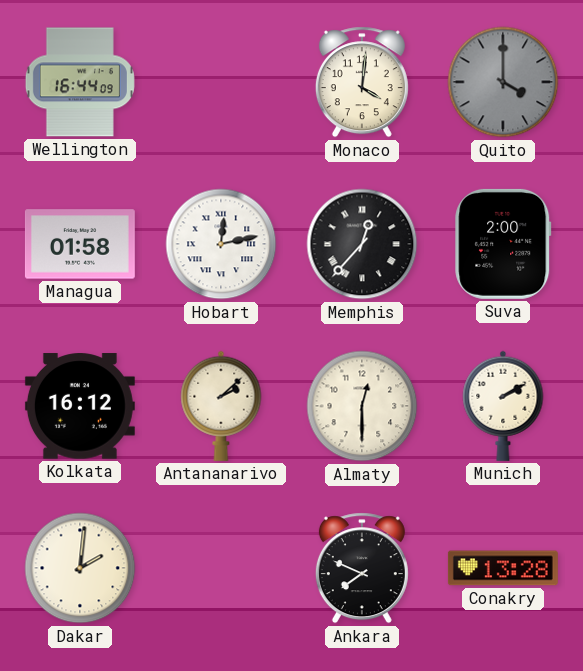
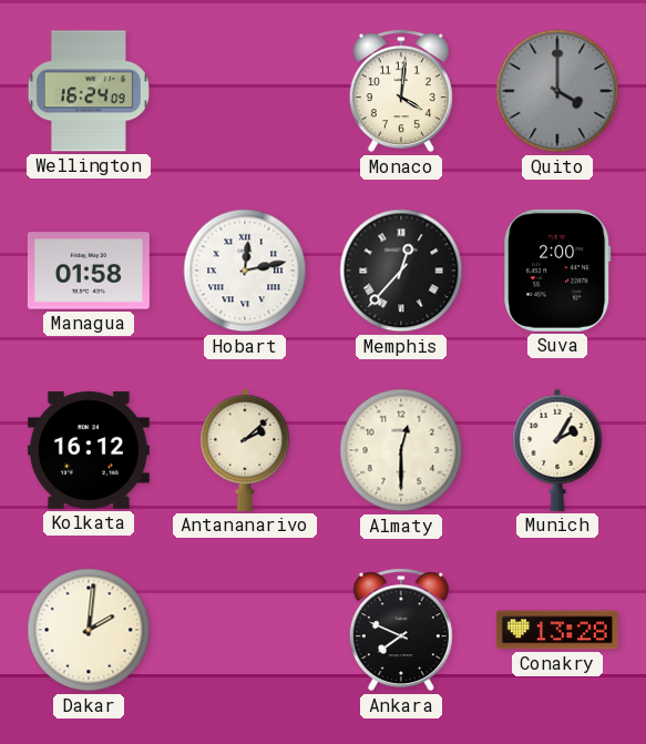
Wellington: 16:44 -> 16:24 (89, 91)
Munich: 2:10 -> 2:05 (557, 450)
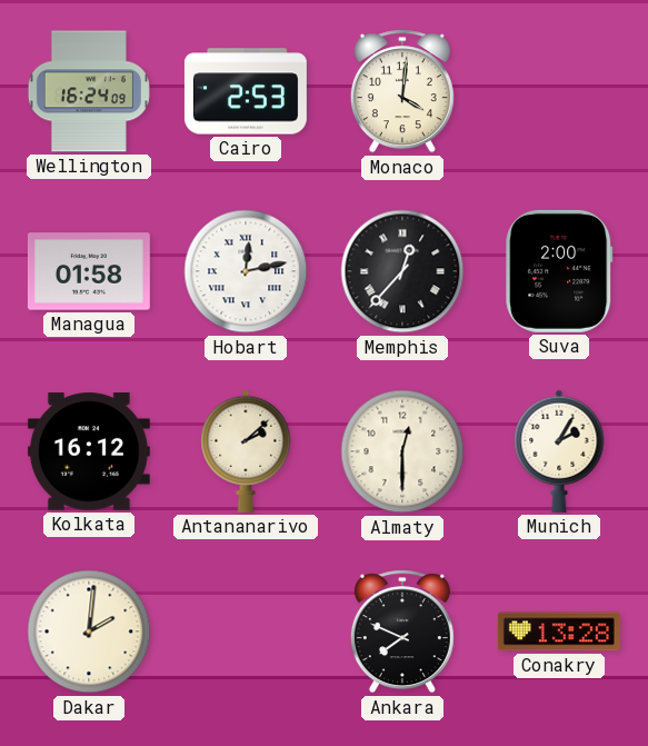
Cairo: none -> 2:53 (246, 91)
Quito: 4:00 -> none (557, 91)
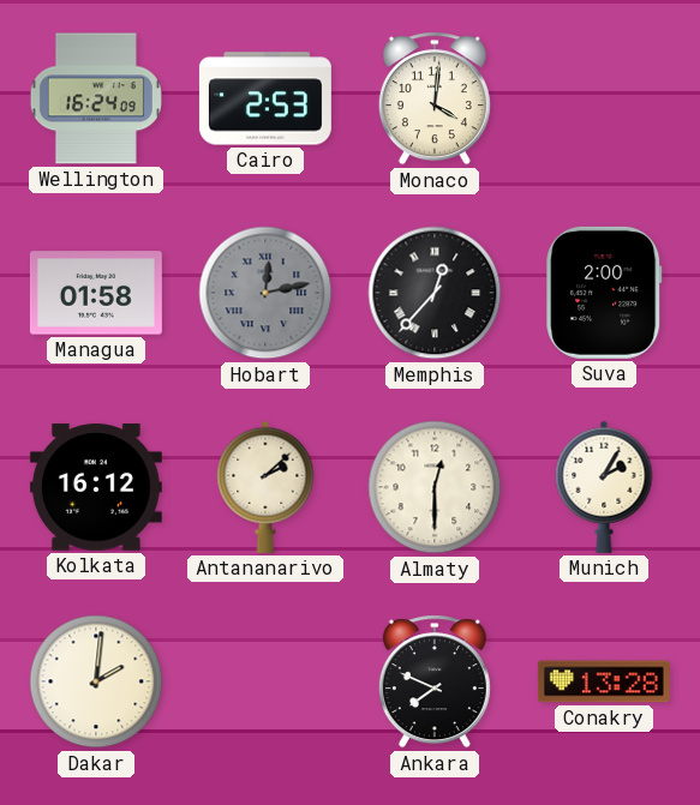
Hobart dial: white -> grey (265, 293)
